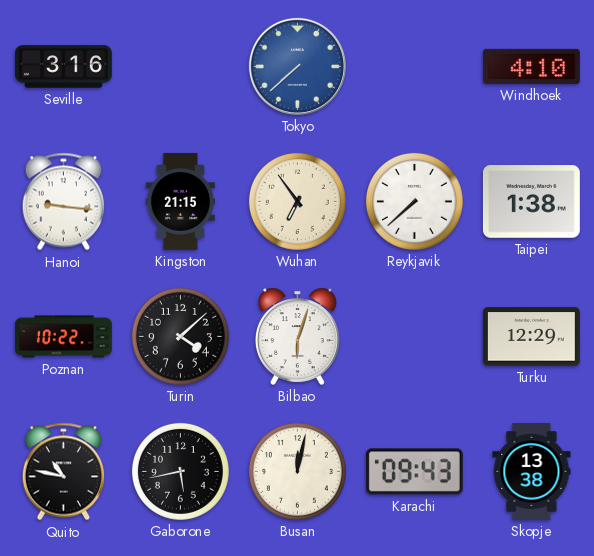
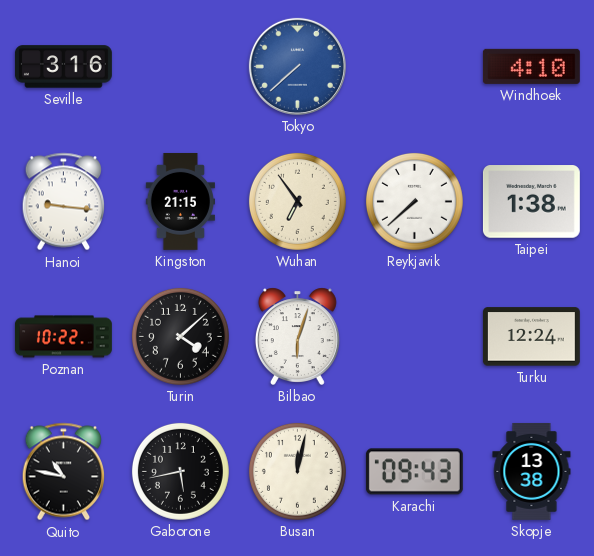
Turku: 12:29 -> 12:24 (531, 337)
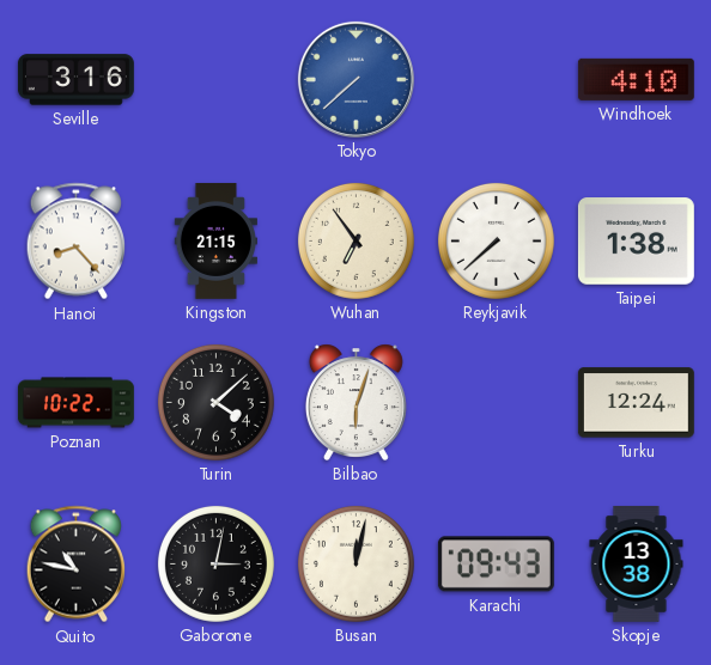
Hanoi: 9:16 -> 8:23 (75, 242)
Gaborone: 5:43 -> 3:02 (215, 563)
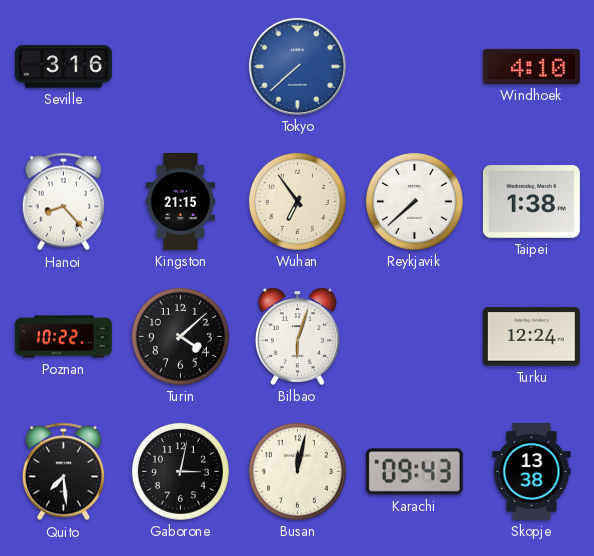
Quito: 10:47 -> 7:29 (63, 472)
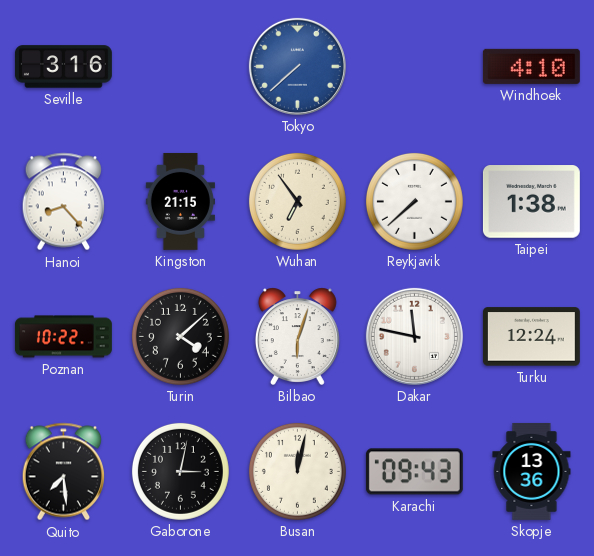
Dakar: none -> 11:47 (414, 336)
Skopje: 13:38 -> 13:36 (532, 471)
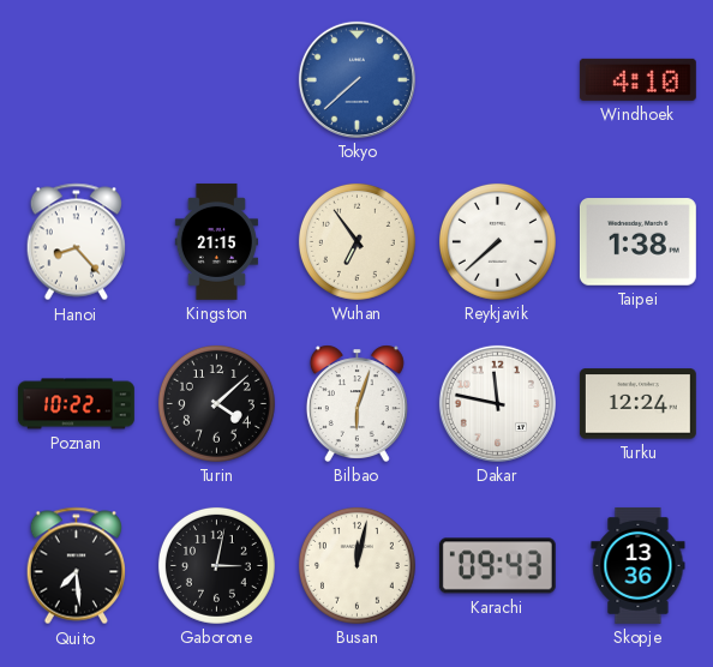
Seville: 3:16 -> none (63, 67)
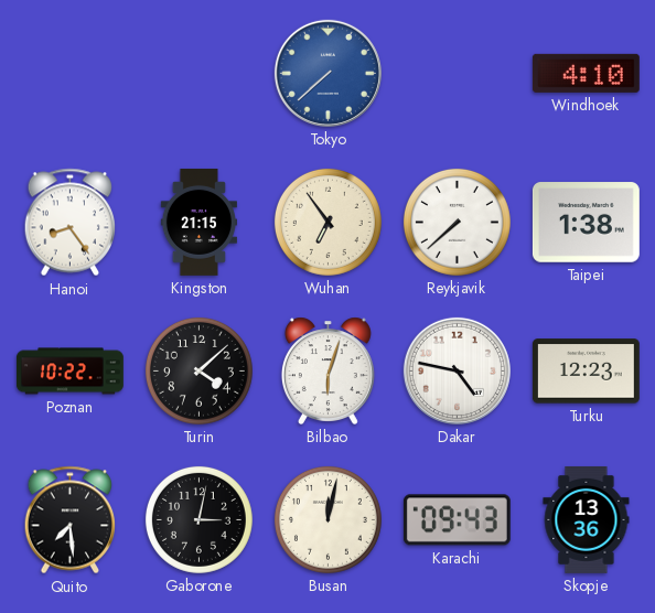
Hanoi: 8:23 -> 8:24 (69, 223)
Dakar: 11:47 -> 4:47 (457, 370)
Turku: 12:24 -> 12:23 (586, 372)
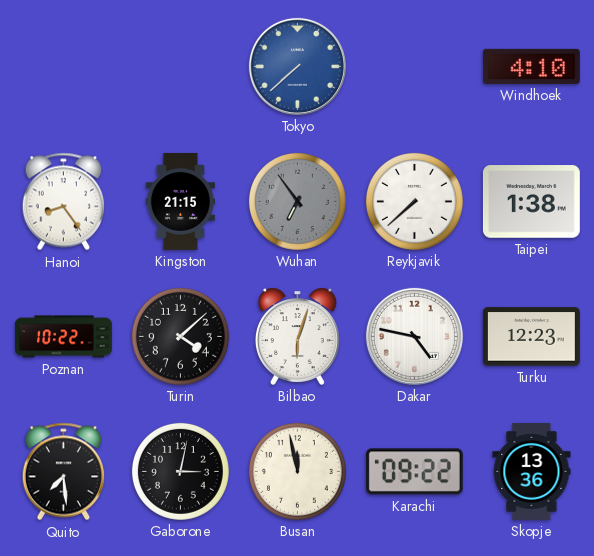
Wuhan dial: cream -> grey (297, 201)
Busan: 12:02 -> 11:58 (297, 471)
Karachi: 09:43 -> 09:22 (414, 472)
